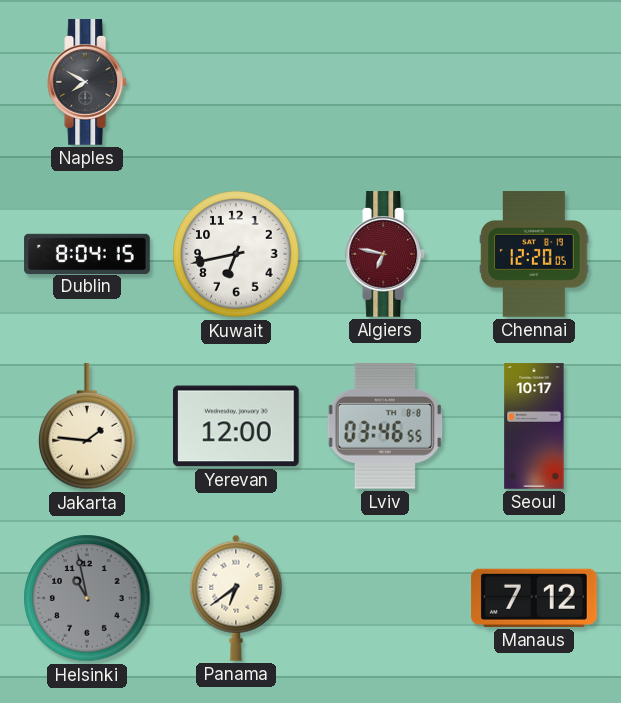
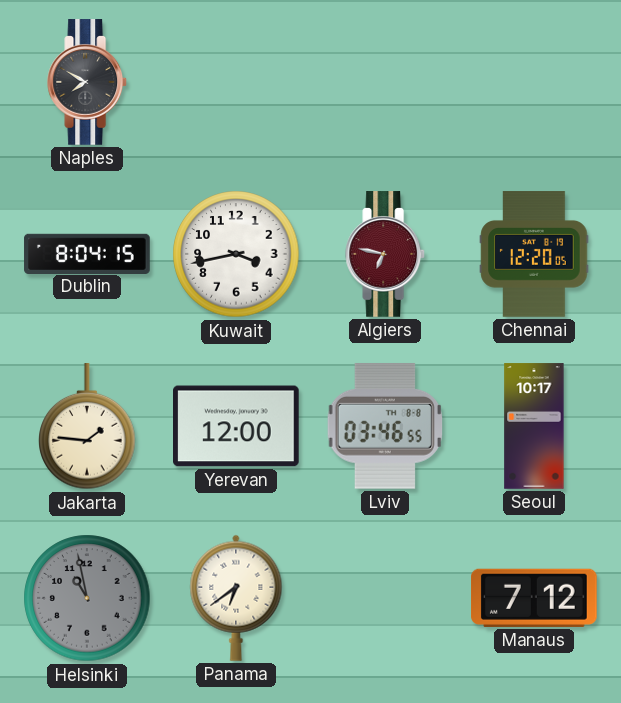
Kuwait: 6:43 -> 3:43 (236, 254)
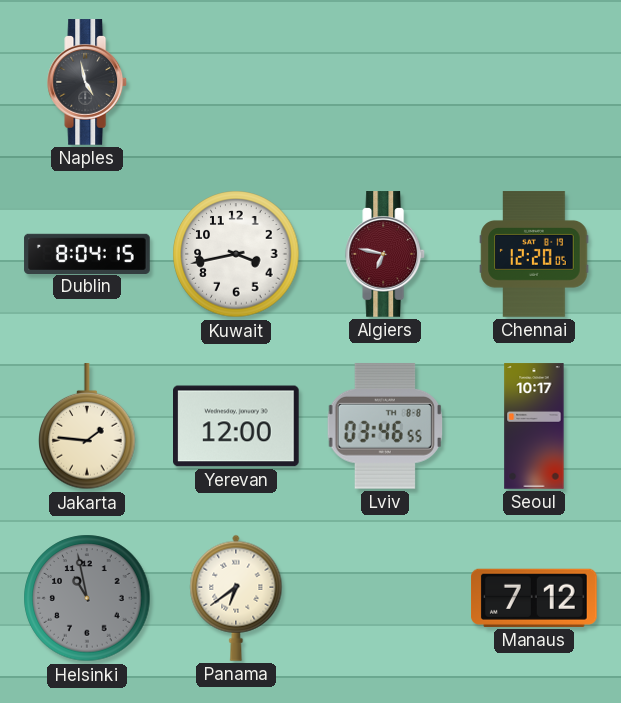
Naples: 7:50 -> 4:58 (88, 82)
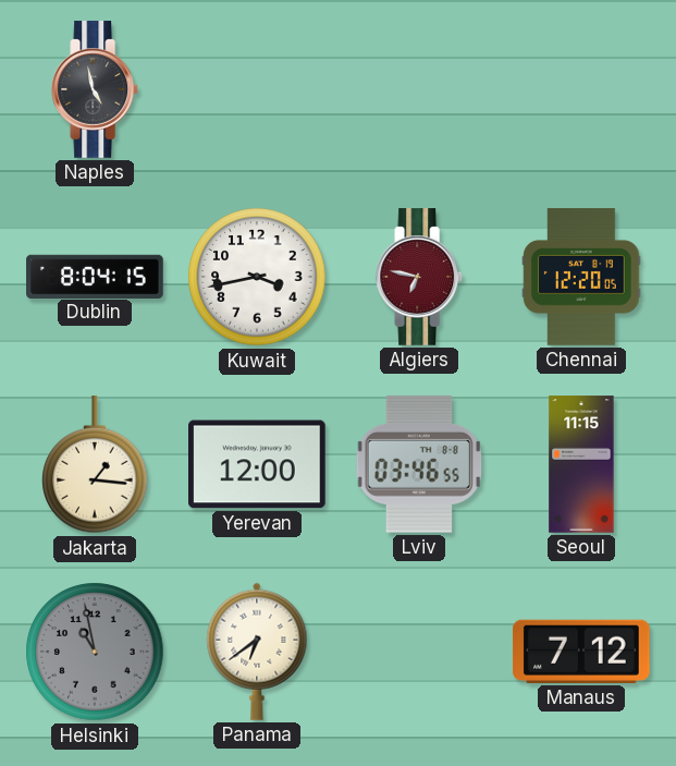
Jakarta: 1:46 -> 1:16 (95, 465)
Seoul: 10:17 -> 11:15 (581, 464)
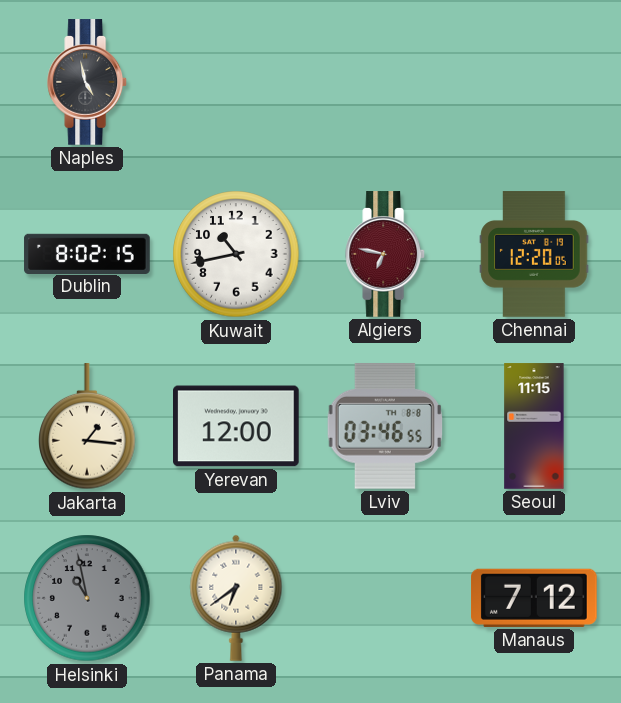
Dublin: 8:04 -> 8:02 (87, 253)
Kuwait: 3:43 -> 10:43 (236, 254)
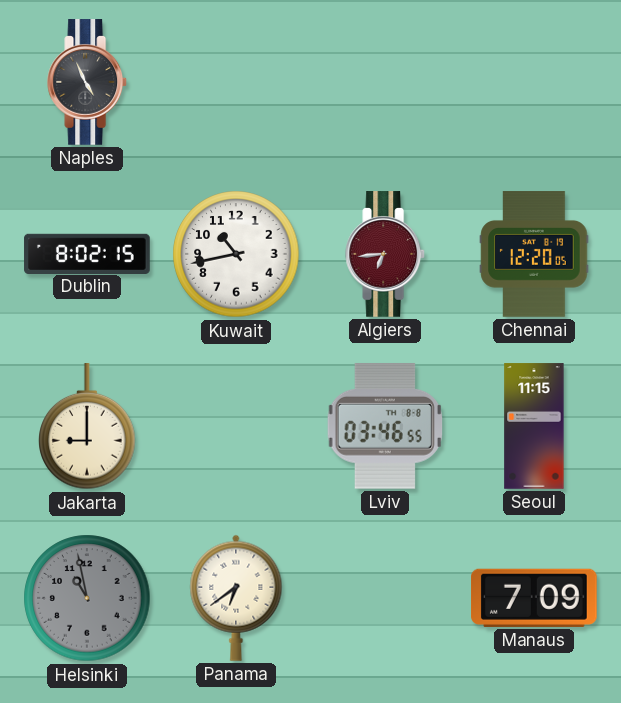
Naples: 4:58 -> 4:56 (88, 82)
Algiers: 6:47 -> 6:44 (386, 254)
Jakarta: 1:16 -> 9:00 (87, 427)
Yerevan: 12:00 -> none (237, 426)
Manaus: 7:12 -> 7:09 (535, 598)
